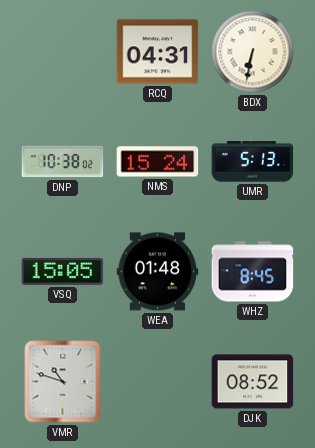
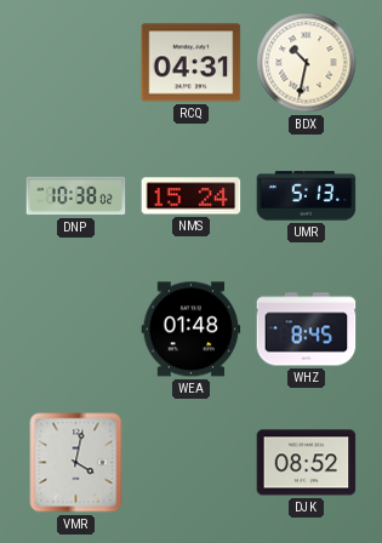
BDX: 6:32 -> 10:32 (307, 63)
VSQ: 15:05 -> none (63, 271)
VMR: 10:48 -> 4:02 (76, 463)
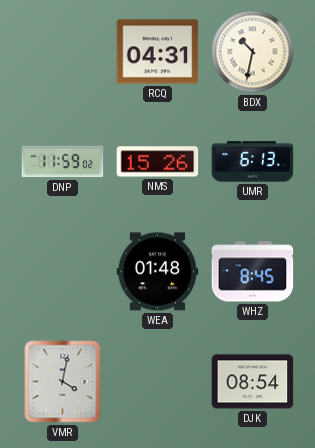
DNP: 10:38 -> 11:59 (63, 162)
NMS: 15:24 -> 15:26 (158, 162)
UMR: 5:13 -> 6:13 (253, 162)
DJK: 08:52 -> 08:54 (253, 382)
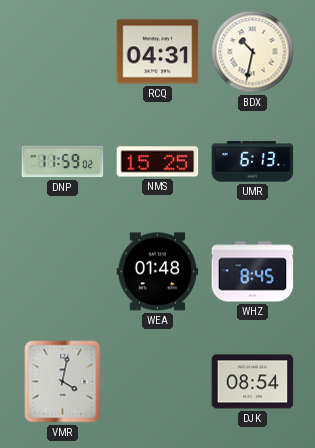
NMS: 15:26 -> 15:25 (158, 162)
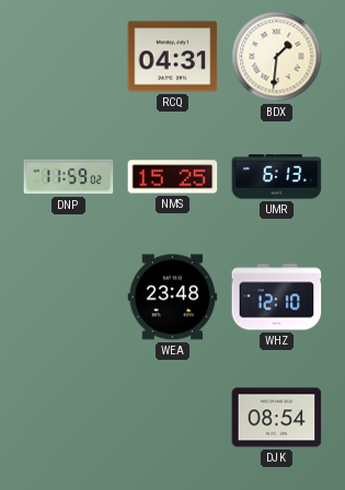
BDX: 10:32 -> 1:31 (277, 57)
WEA: 01:48 -> 23:48 (173, 297)
WHZ: 8:45 -> 12:10 (277, 297)
VMR: 4:02 -> none (63, 382)
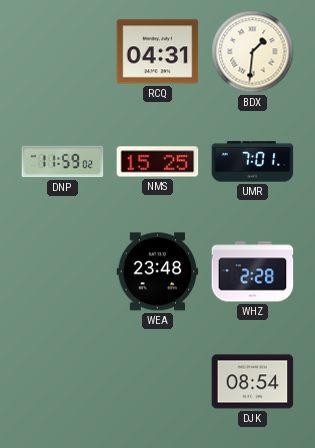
UMR: 6:13 -> 7:01 (253, 162)
WHZ: 12:10 -> 2:28 (253, 272)
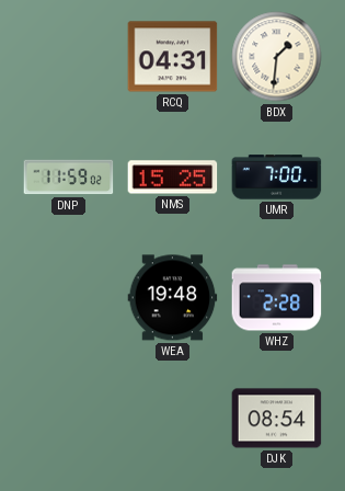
UMR: 7:01 -> 7:00 (277, 178)
WEA: 23:48 -> 19:48 (173, 298)
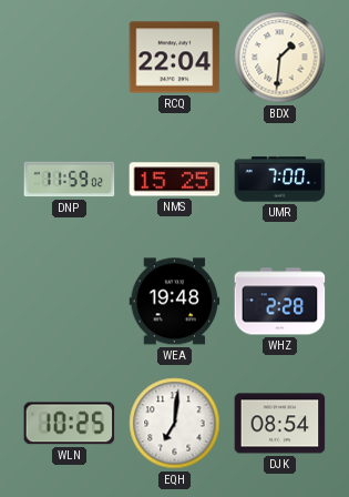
RCQ: 04:31 -> 22:04 (175, 58)
WLN: none -> 10:25 (70, 424)
EQH: none -> 7:01 (175, 424)
